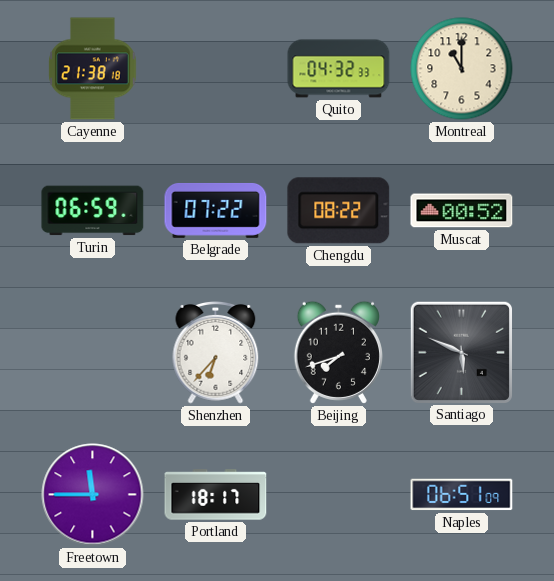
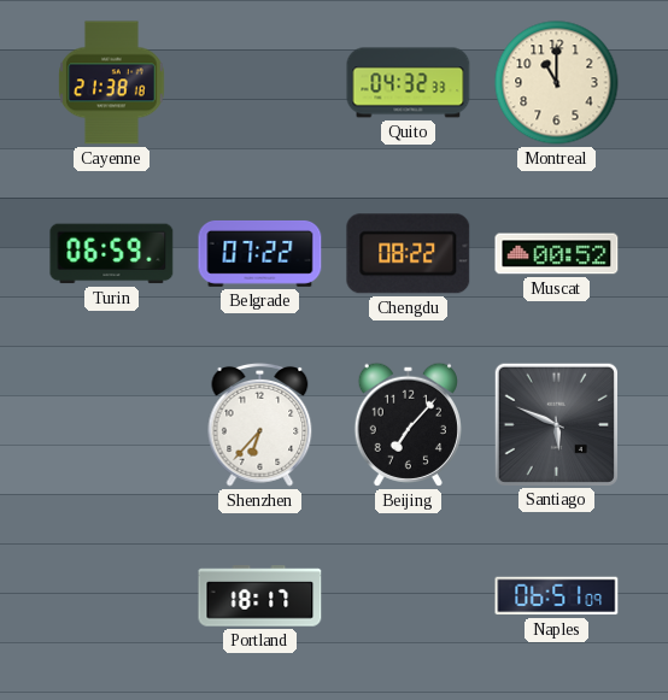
Beijing: 7:42 -> 7:07 (408, 424)
Freetown: 11:45 -> none (93, 495)
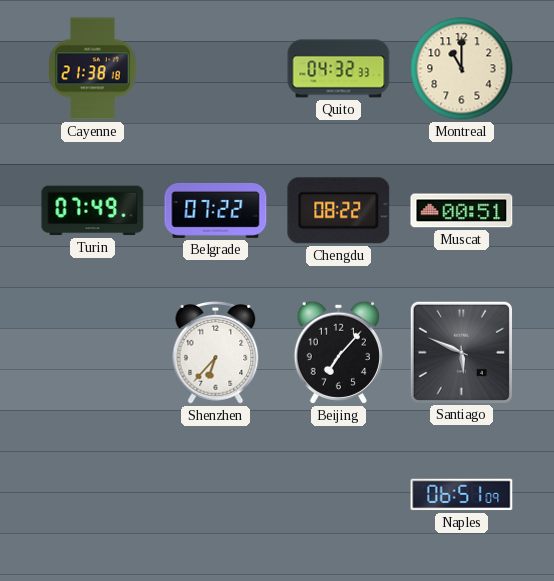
Turin: 06:59 -> 07:49 (93, 211)
Muscat: 00:52 -> 00:51 (462, 211)
Portland: 18:17 -> none (260, 596)
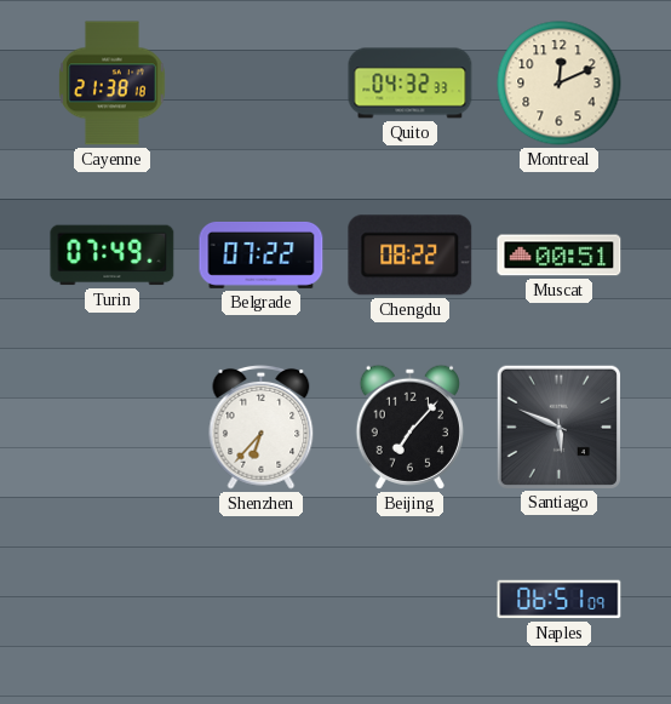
Montreal: 11:00 -> 12:11 (560, 84)
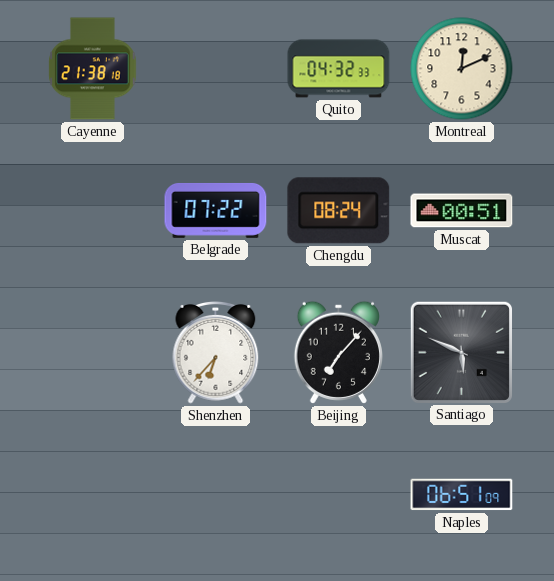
Turin: 07:49 -> none (113, 256)
Chengdu: 08:22 -> 08:24 (339, 211)
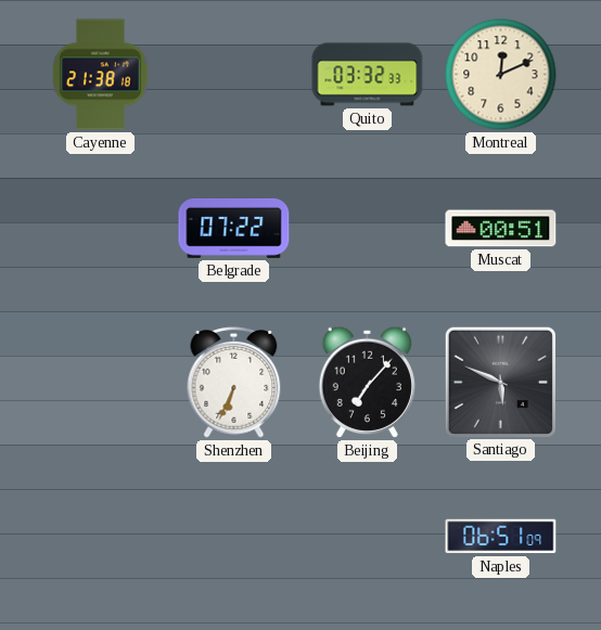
Quito: 04:32 -> 03:32 (368, 75)
Chengdu: 08:24 -> none (339, 211)
Shenzhen: 6:37 -> 6:34 (234, 382)
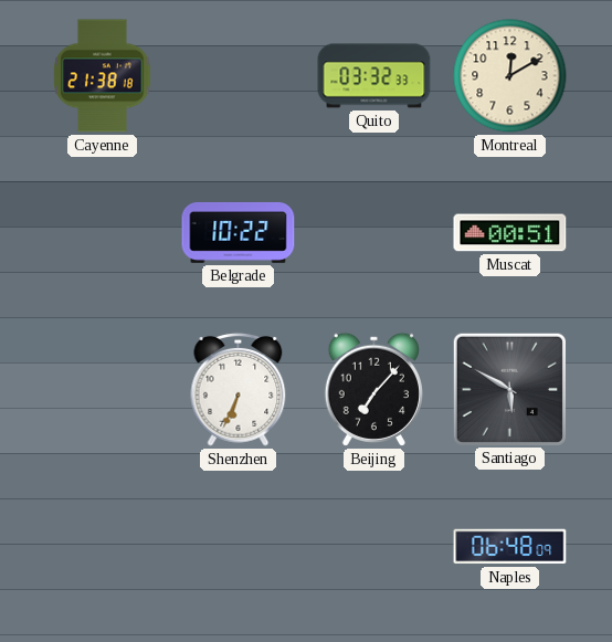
Montreal: 12:11 -> 12:10 (510, 76)
Belgrade: 07:22 -> 10:22 (239, 232)
Santiago: 5:49 -> 5:50 (509, 389)
Naples: 06:51 -> 06:48 (510, 547)
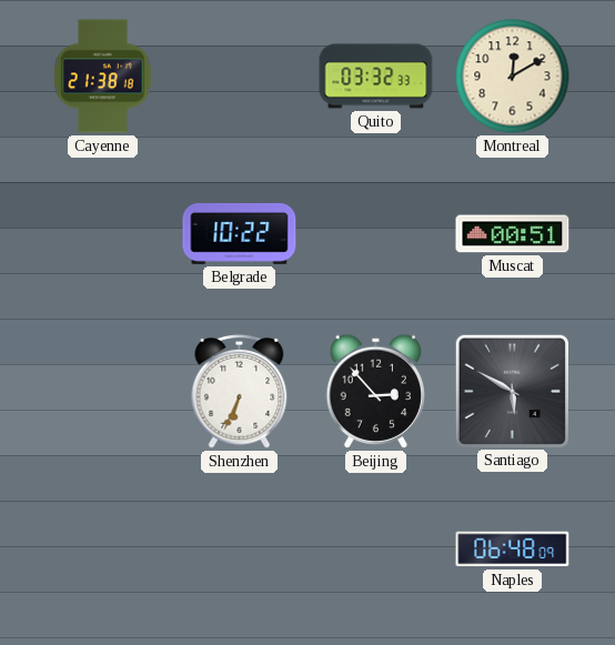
Beijing: 7:07 -> 2:53 (375, 391)
